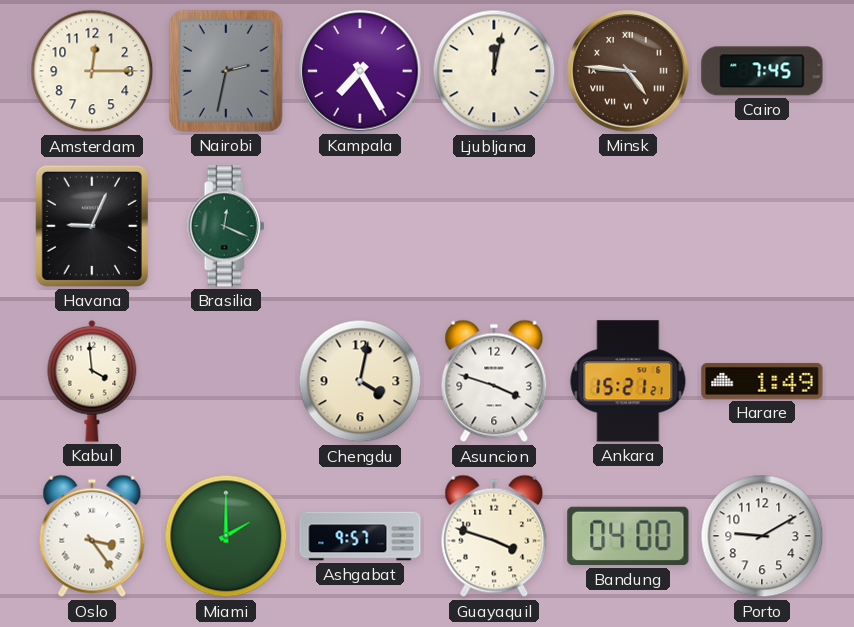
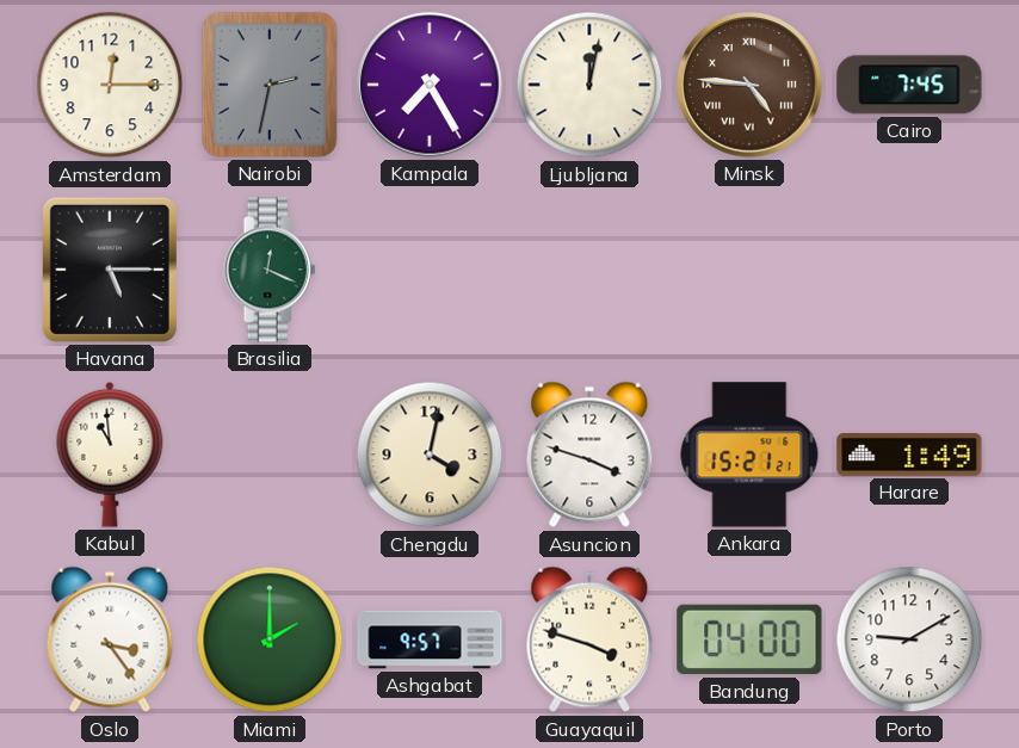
Havana: 9:04 -> 5:15 (110, 270)
Kabul: 3:59 -> 10:59 (110, 455)
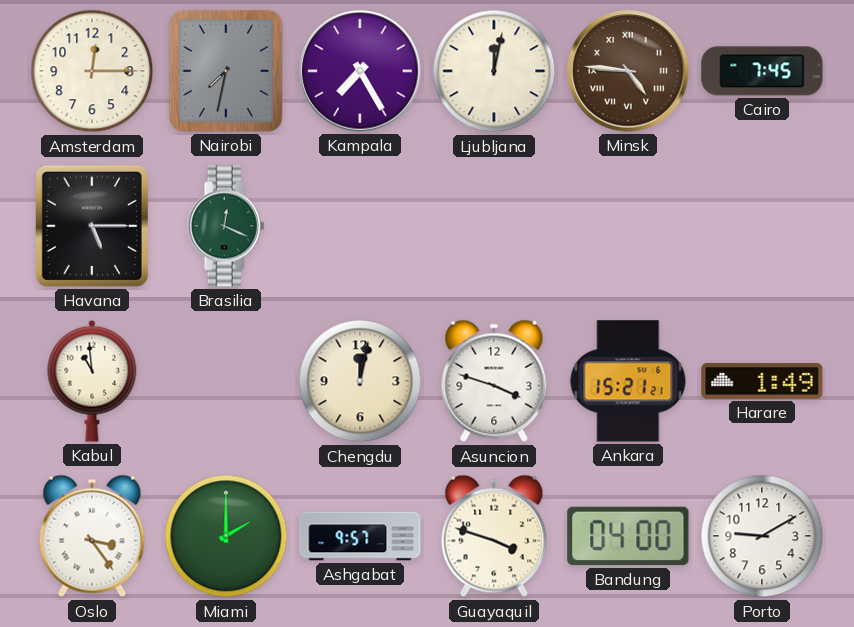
Nairobi: 2:32 -> 7:32 (226, 71)
Chengdu: 4:02 -> 12:02 (360, 381)
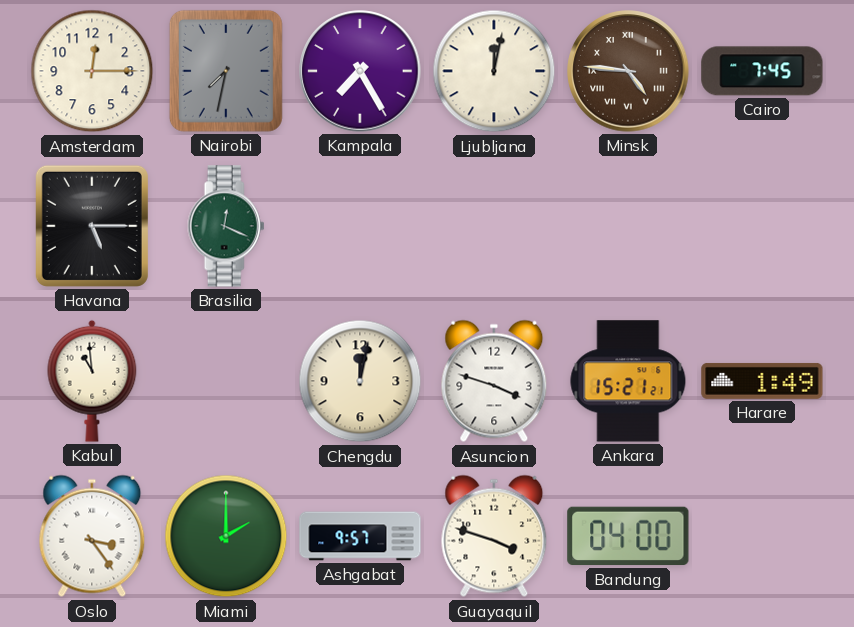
Porto: 9:10 -> none (762, 536)
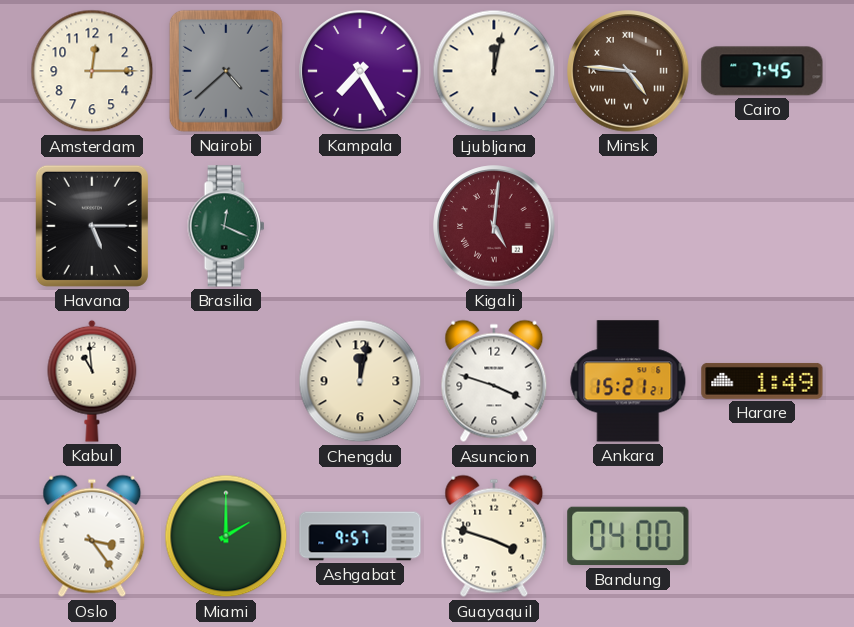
Nairobi: 7:32 -> 4:38 (226, 71)
Kigali: none -> 5:01 (494, 226)
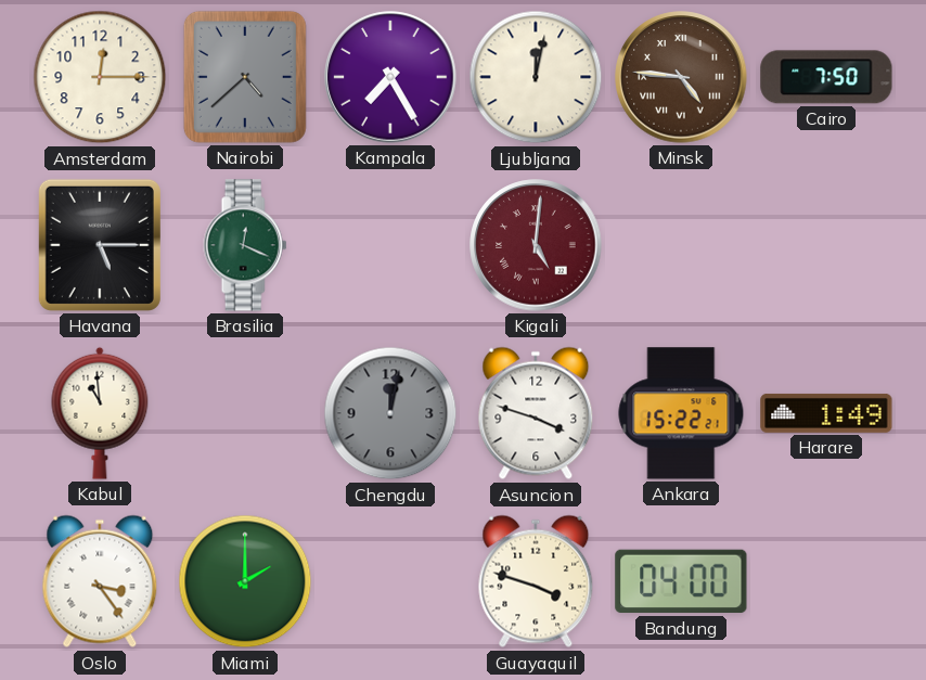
Cairo: 7:45 -> 7:50 (826, 77)
Chengdu dial: cream -> grey (390, 413)
Ankara: 15:21 -> 15:22 (681, 413)
Ashgabat: 9:57 -> none (360, 536)
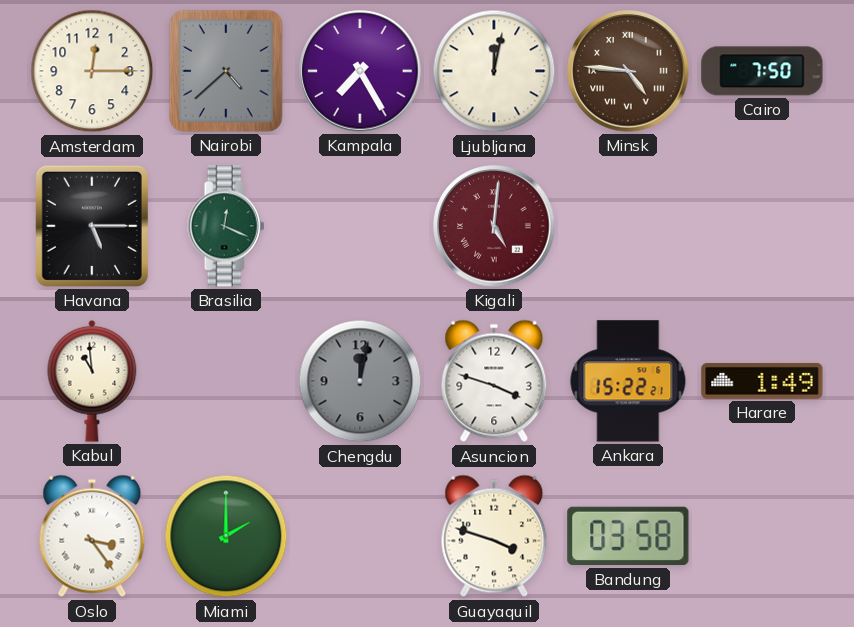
Bandung: 04:00 -> 03:58 (628, 536)
